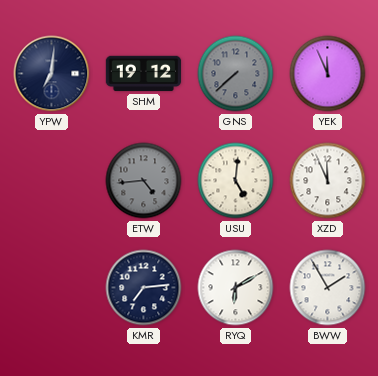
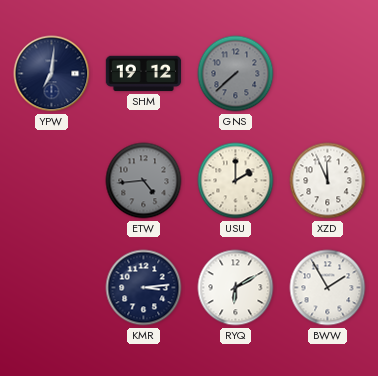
YEK: 11:56 -> none (328, 74)
USU: 5:01 -> 2:00 (236, 181)
KMR: 7:14 -> 3:14 (144, 288)
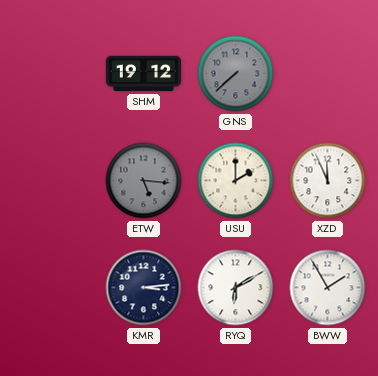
YPW: 7:01 -> none (52, 74)
ETW: 4:44 -> 5:16 (144, 181)
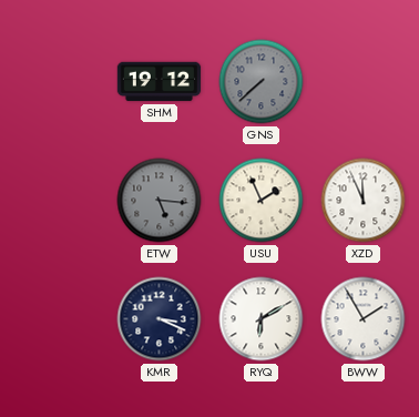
USU: 2:00 -> 1:56 (262, 201)
KMR: 3:14 -> 3:19 (160, 319)
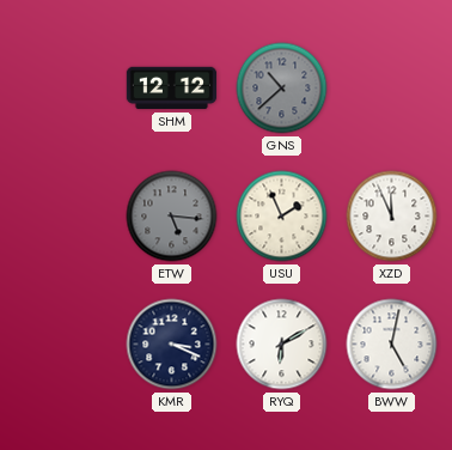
SHM: 19:12 -> 12:12 (172, 89)
GNS: 7:38 -> 10:38 (282, 89)
BWW: 1:55 -> 5:02 (392, 345)
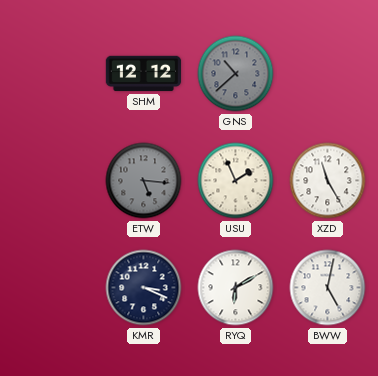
XZD: 11:56 -> 11:25 (328, 181)
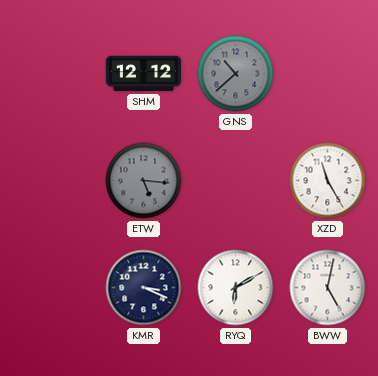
USU: 1:56 -> none (236, 181)
